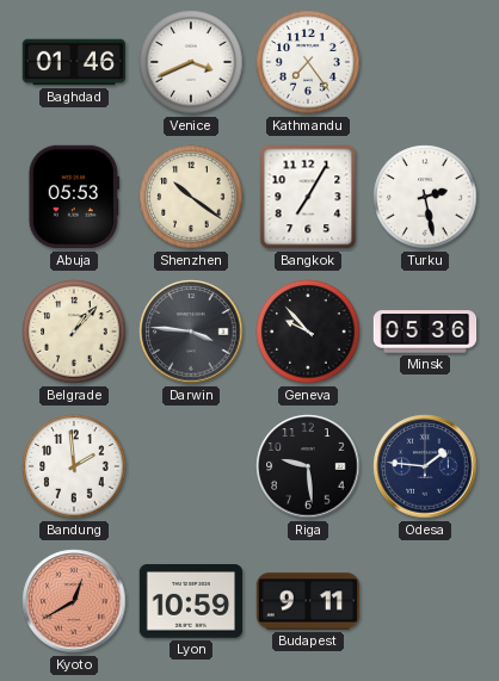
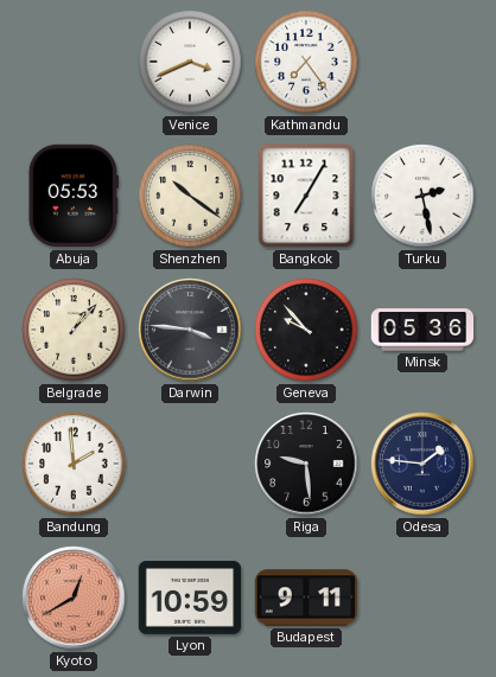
Baghdad: 01:46 -> none (74, 62)
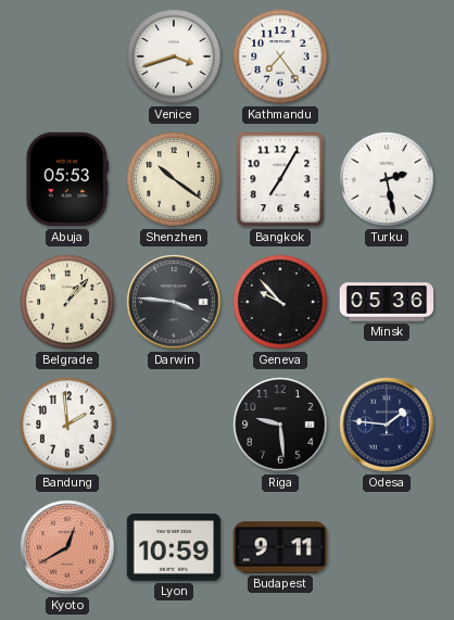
Venice: 3:41 -> 3:42 (174, 56)
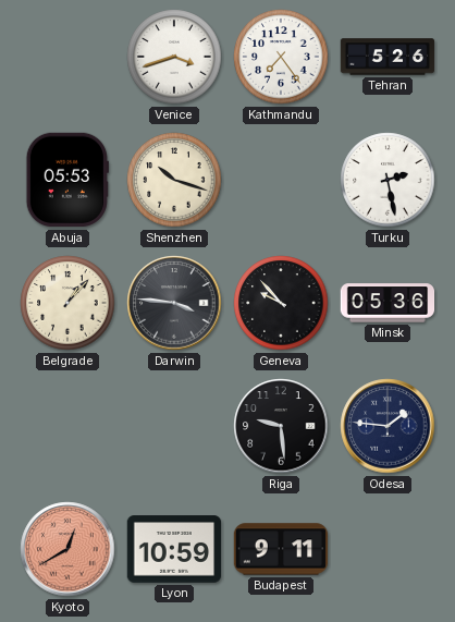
Tehran: none -> 5:26 (388, 57)
Shenzhen: 10:21 -> 10:18 (174, 180)
Bangkok: 7:05 -> none (280, 179)
Bandung: 1:59 -> none (67, 425)
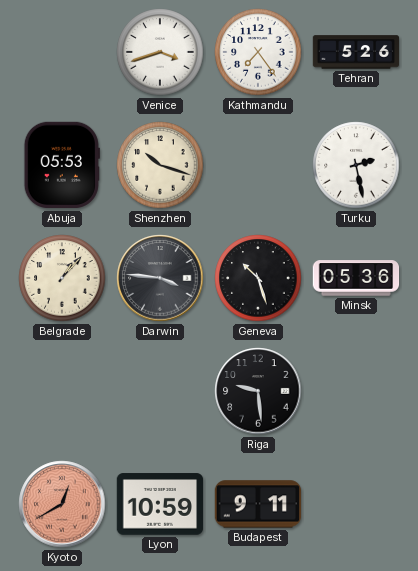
Geneva: 9:53 -> 10:27 (258, 278)
Odesa: 1:46 -> none (388, 426)
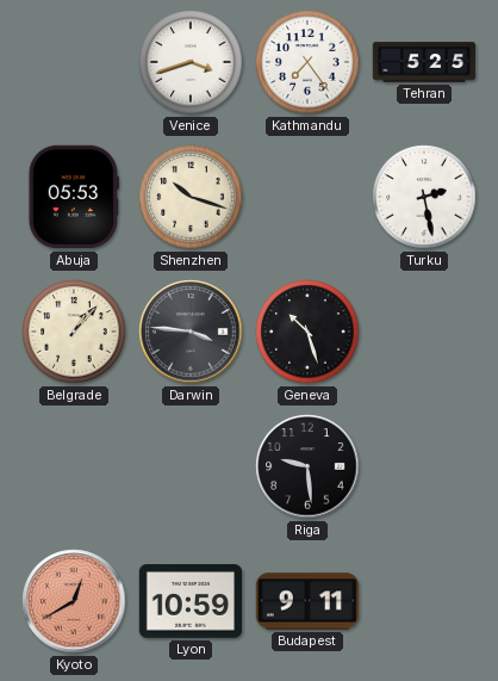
Tehran: 5:26 -> 5:25 (424, 62)
Minsk: 05:36 -> none (356, 278)
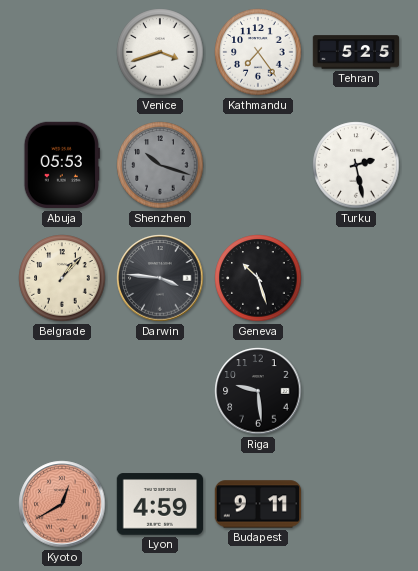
Shenzhen dial: cream -> grey (160, 165)
Lyon: 10:59 -> 4:59 (160, 504)
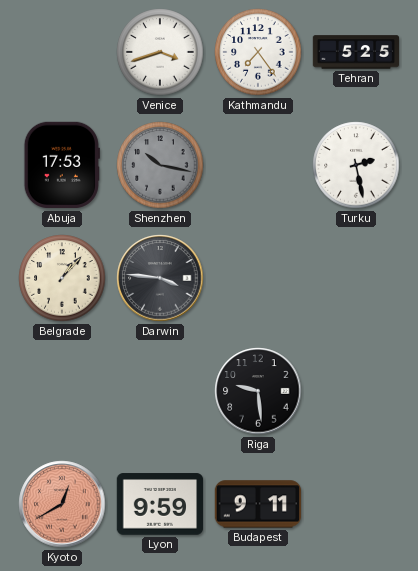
Abuja: 05:53 -> 17:53 (62, 165)
Shenzhen: 10:18 -> 10:17 (160, 165)
Geneva: 10:27 -> none (258, 278)
Lyon: 4:59 -> 9:59 (160, 504)
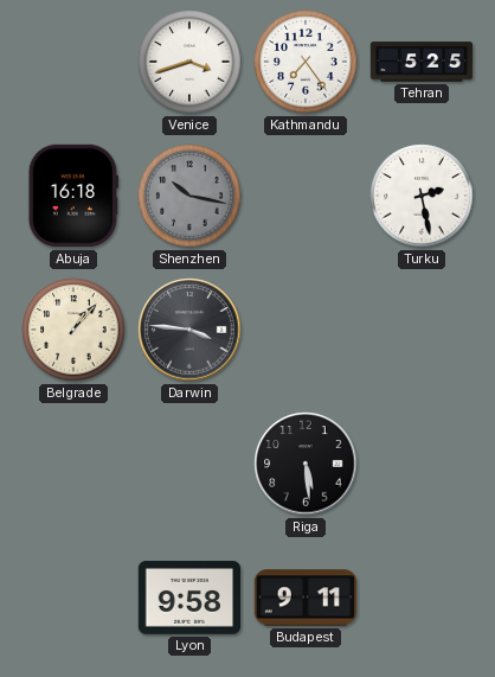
Abuja: 17:53 -> 16:18 (73, 196)
Riga: 9:29 -> 5:29 (306, 464)
Kyoto: 12:40 -> none (62, 504)
Lyon: 9:59 -> 9:58 (189, 598)
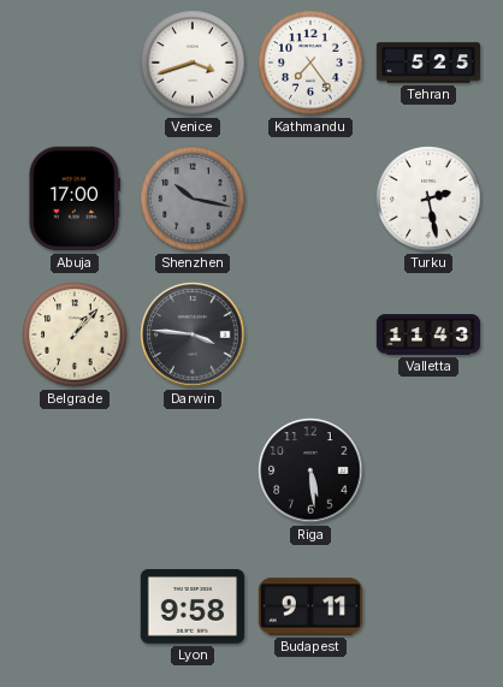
Abuja: 16:18 -> 17:00 (75, 199)
Valletta: none -> 11:43 (428, 334)
